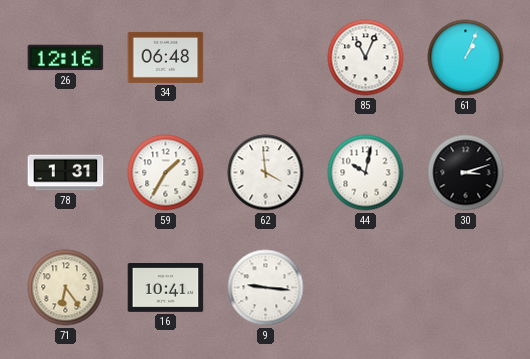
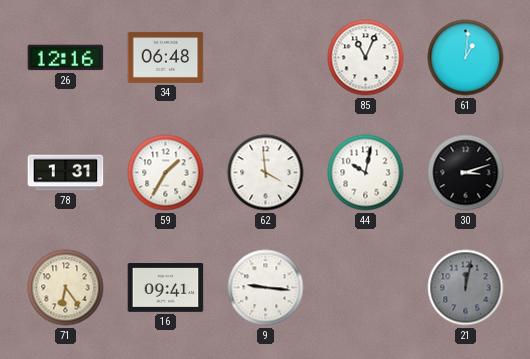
61: 1:04 -> 1:01 (466, 58)
16: 10:41 -> 09:41 (166, 288)
21: none -> 12:02 (466, 288)
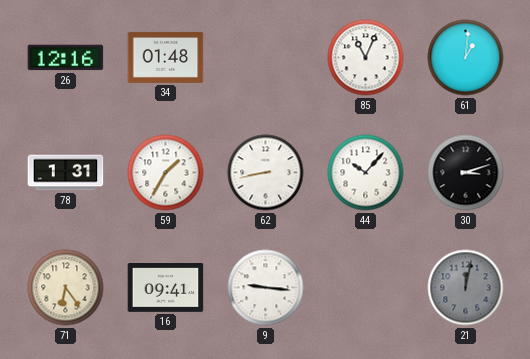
34: 06:48 -> 01:48 (166, 57)
62: 3:59 -> 8:43 (266, 173)
44: 10:02 -> 10:07 (366, 173)
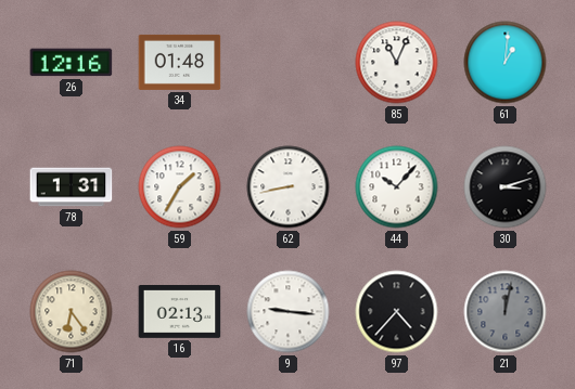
16: 09:41 -> 02:13 (180, 312)
97: none -> 4:37 (397, 312)
